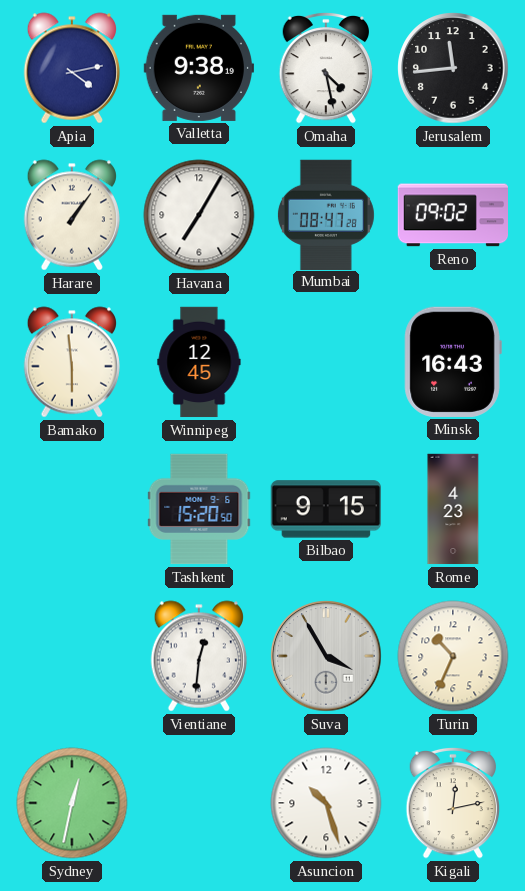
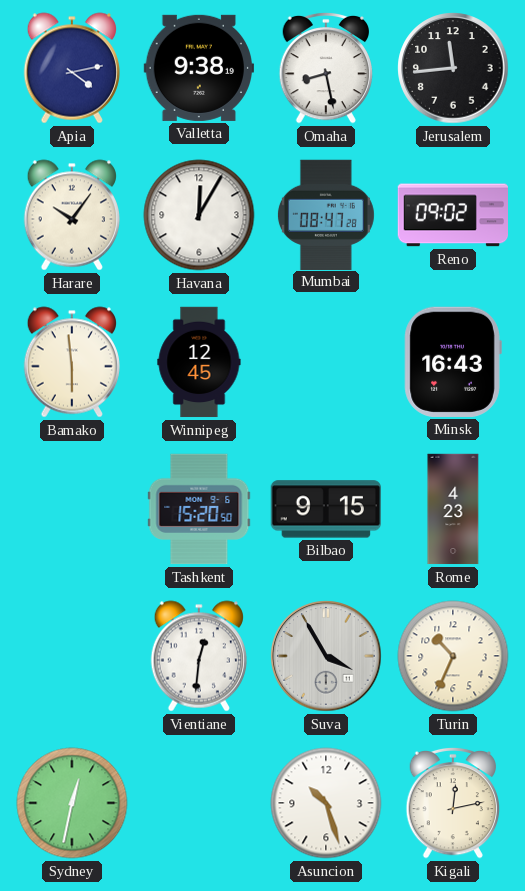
Omaha: 4:28 -> 8:28 (325, 68)
Harare: 1:06 -> 10:06 (71, 215)
Havana: 7:05 -> 12:05 (199, 215)
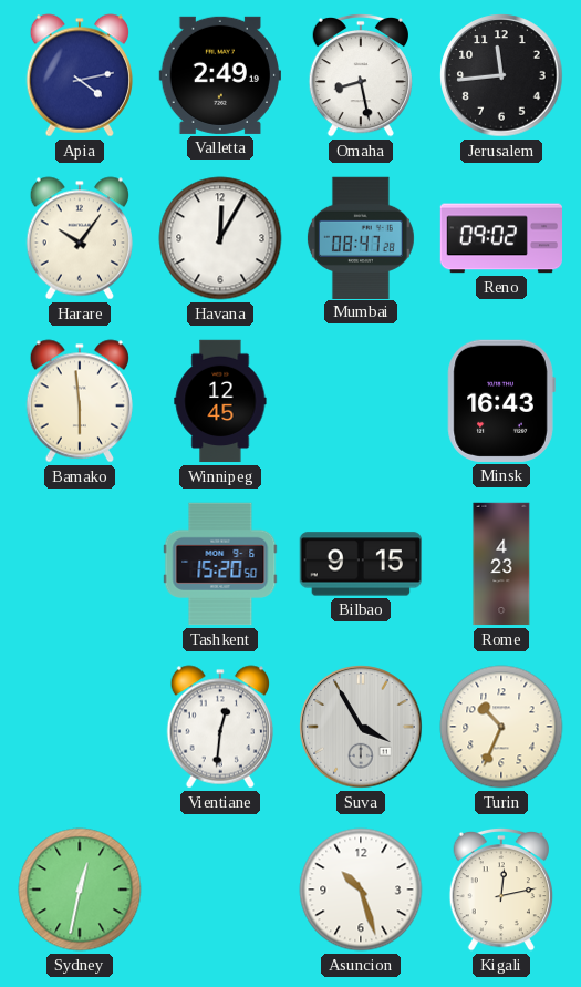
Valletta: 9:38 -> 2:49 (219, 75)
